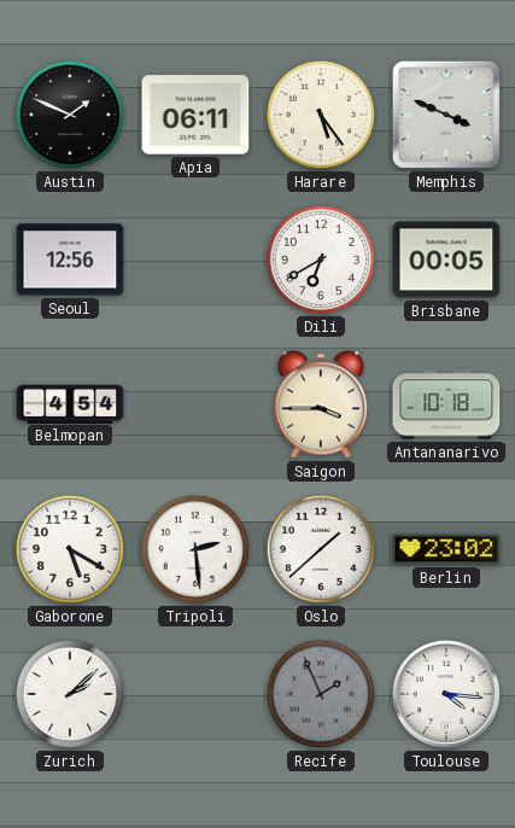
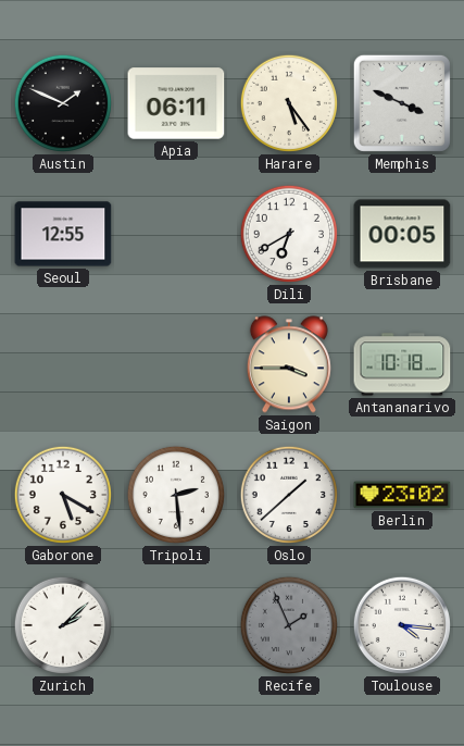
Seoul: 12:56 -> 12:55 (63, 234)
Belmopan: 4:54 -> none (70, 403)
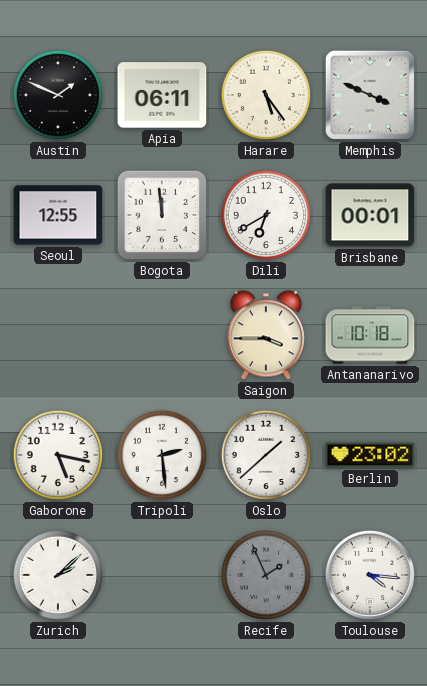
Bogota: none -> 11:59 (162, 215)
Brisbane: 00:05 -> 00:01 (370, 215)
Gaborone: 5:20 -> 5:17 (58, 455)
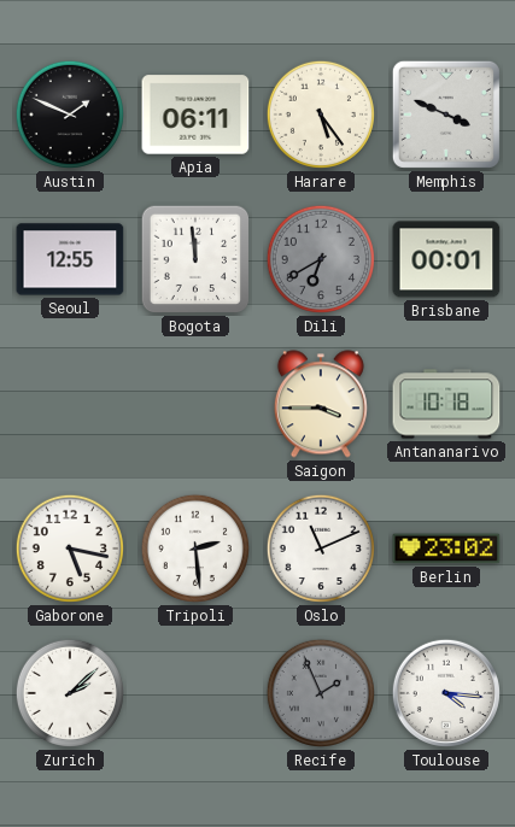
Dili dial: white -> grey (321, 259)
Oslo: 1:38 -> 11:11 (321, 549)
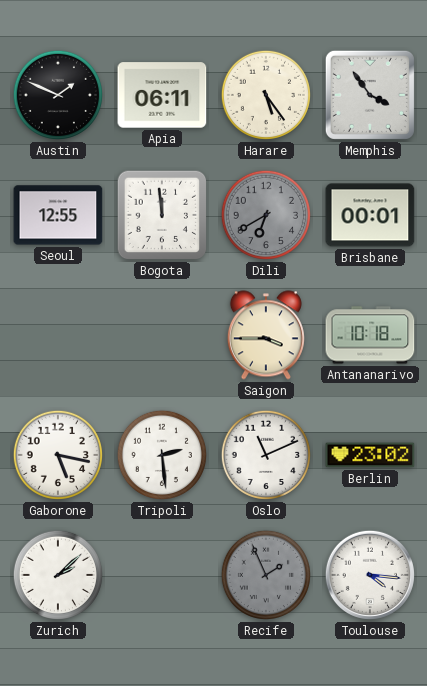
Memphis: 3:49 -> 3:54 (370, 95)
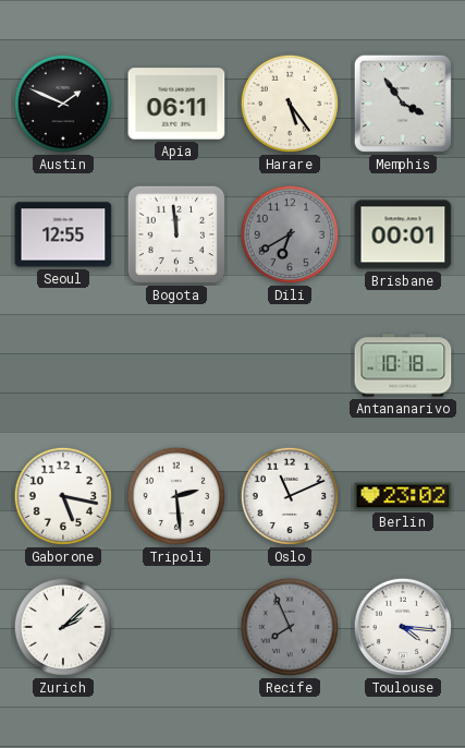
Saigon: 3:45 -> none (266, 335)
Recife: 1:56 -> 7:56 (290, 627)
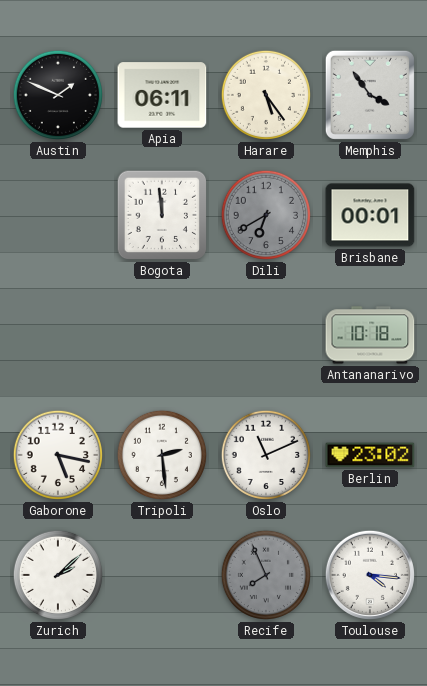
Seoul: 12:55 -> none (63, 234)
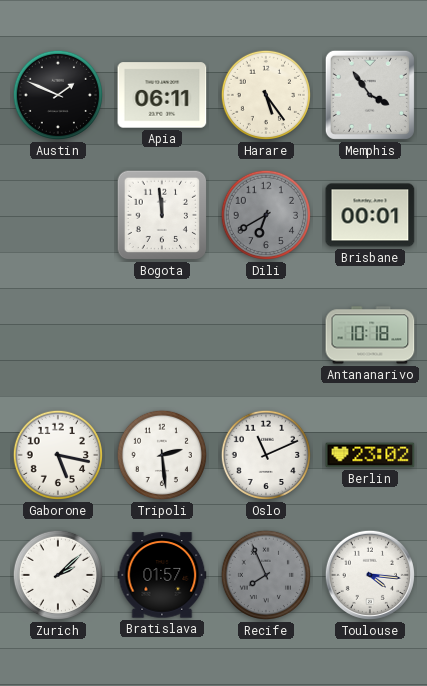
Bratislava: none -> 01:57 (162, 575)
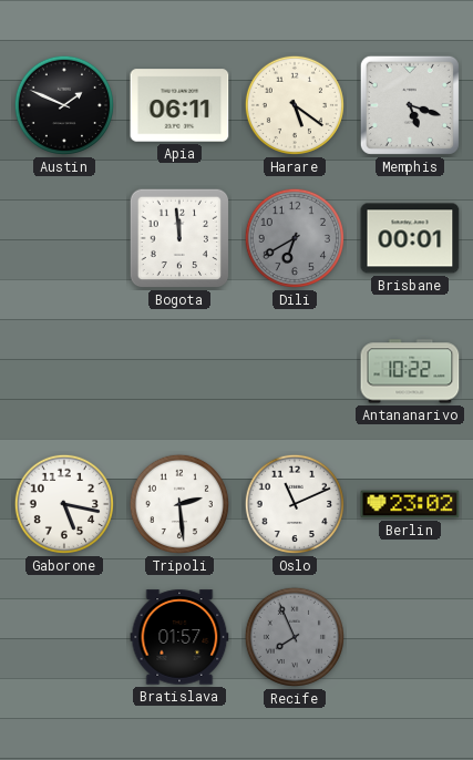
Harare: 5:24 -> 5:21 (295, 105)
Memphis: 3:54 -> 5:18 (410, 105)
Antananarivo: 10:18 -> 10:22 (410, 371)
Zurich: 2:08 -> none (58, 575)
Toulouse: 4:16 -> none (370, 575)
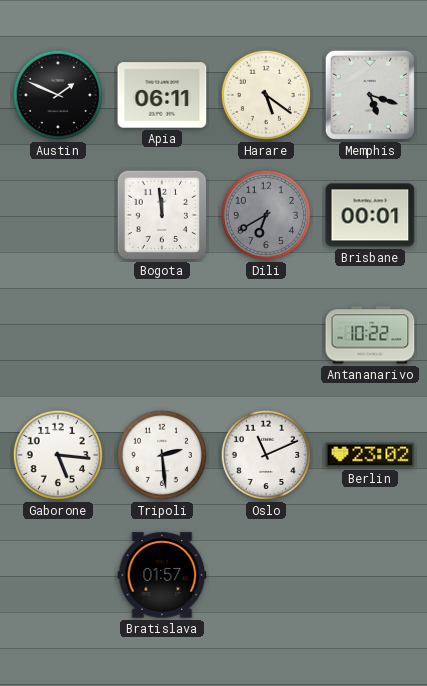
Gaborone: 5:17 -> 5:16 (58, 455)
Recife: 7:56 -> none (295, 637)
